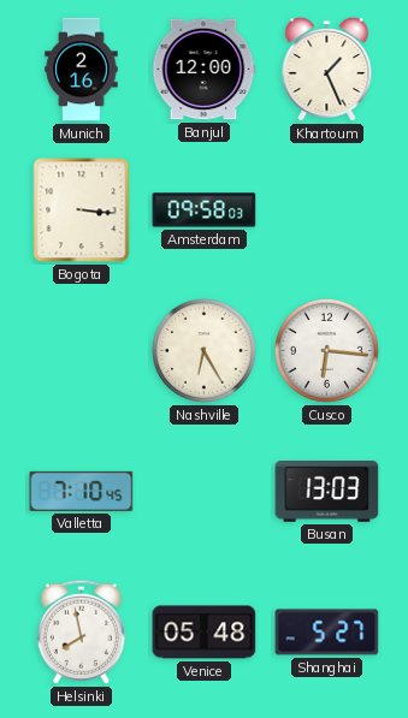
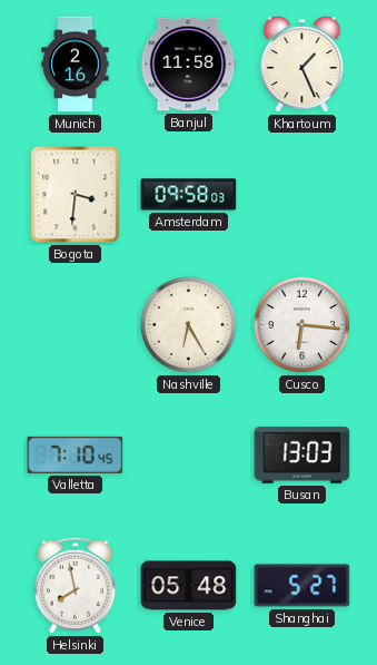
Banjul: 12:00 -> 11:58 (188, 65)
Bogota: 3:16 -> 3:31 (76, 195)
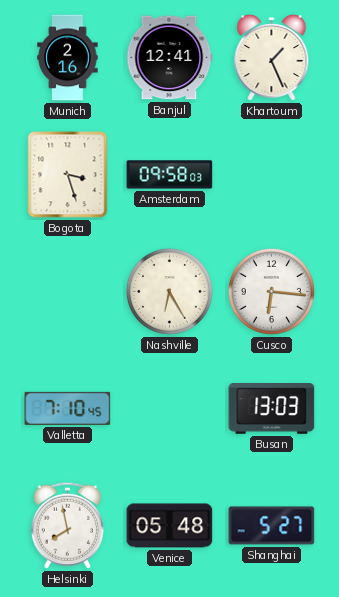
Banjul: 11:58 -> 12:41 (169, 58)
Bogota: 3:31 -> 3:27 (68, 175)
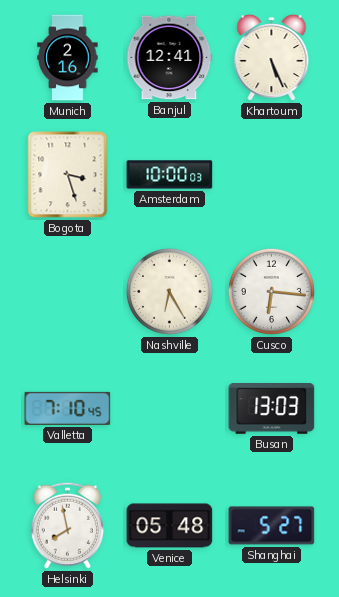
Khartoum: 1:26 -> 5:26 (272, 58)
Amsterdam: 09:58 -> 10:00 (170, 175)
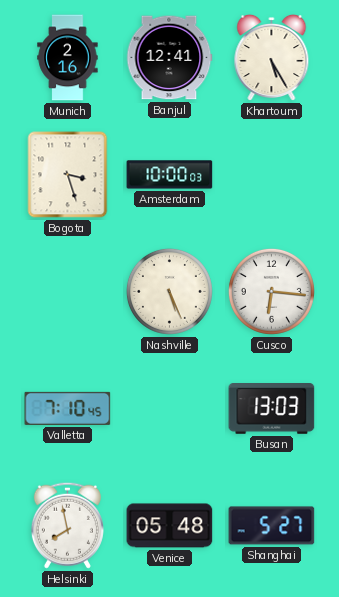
Khartoum: 5:26 -> 5:25 (272, 58)
Nashville: 6:25 -> 5:26 (169, 291)
